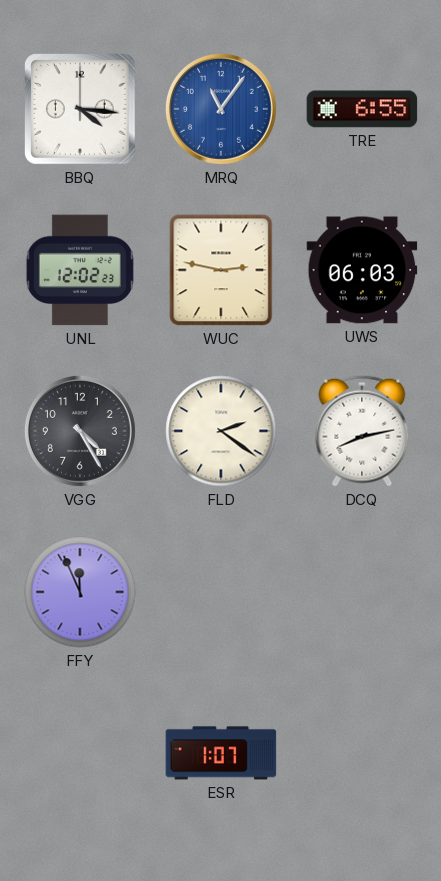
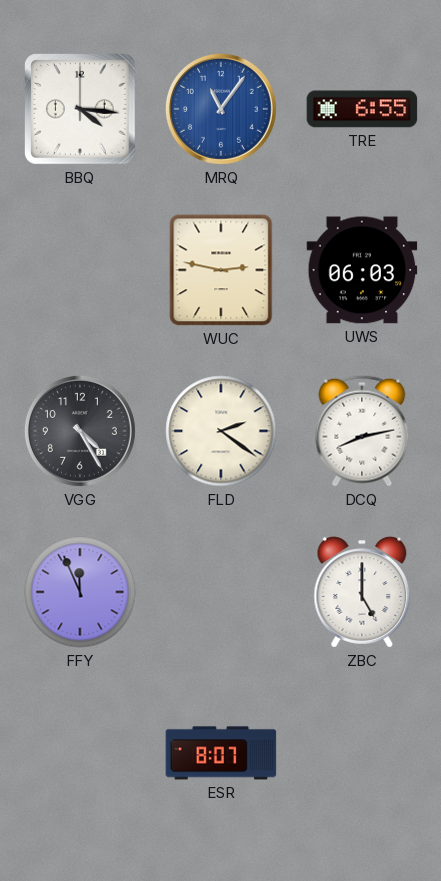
UNL: 12:02 -> none (80, 270)
ZBC: none -> 5:00 (362, 592)
ESR: 1:07 -> 8:07 (221, 753)
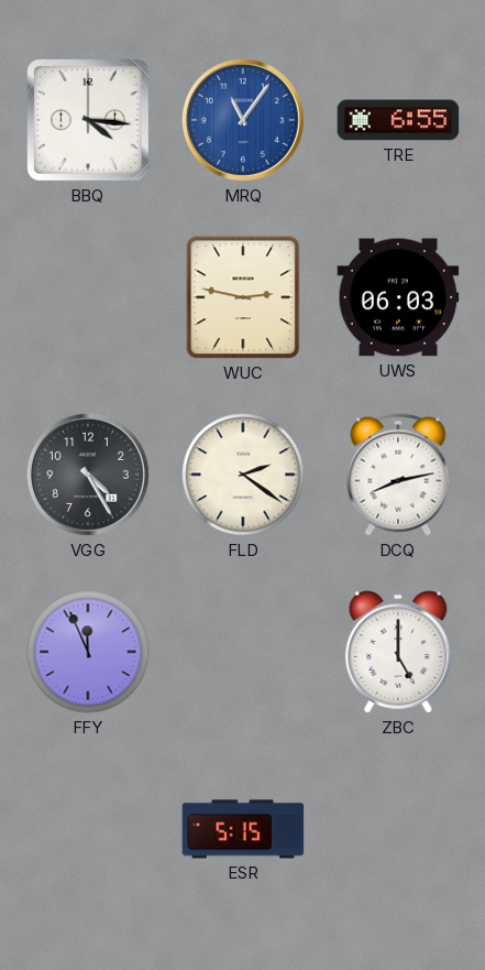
ESR: 8:07 -> 5:15 (243, 829)
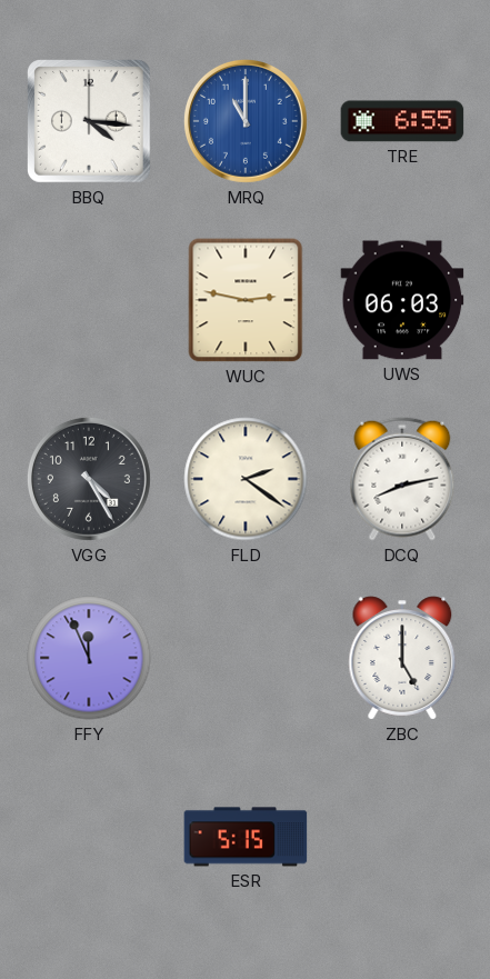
MRQ: 11:06 -> 11:00 (246, 121)
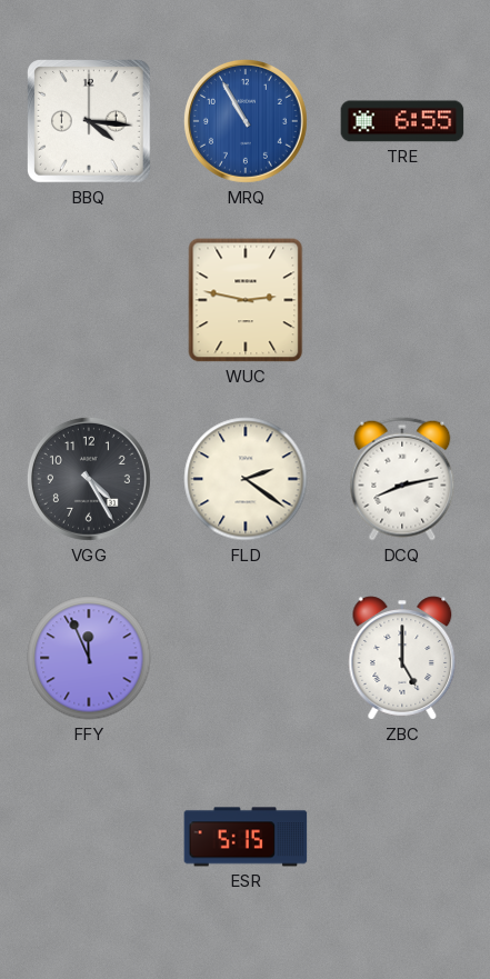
MRQ: 11:00 -> 10:55 (246, 121)
UWS: 06:03 -> none (402, 300)
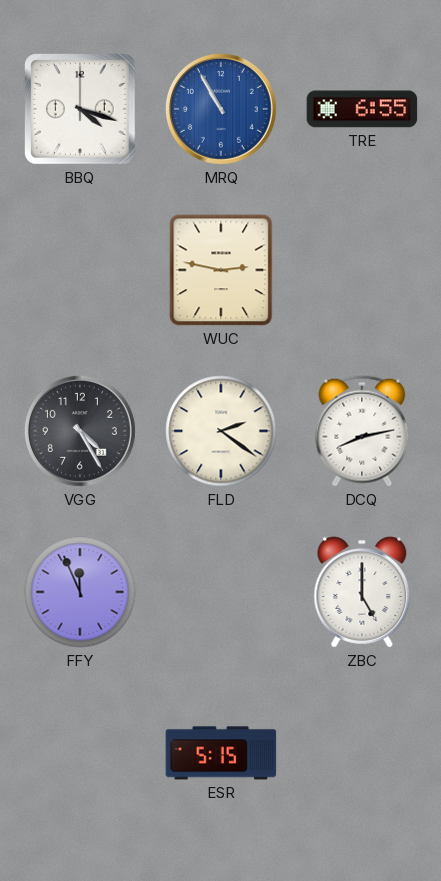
BBQ: 4:16 -> 4:18 (81, 110)
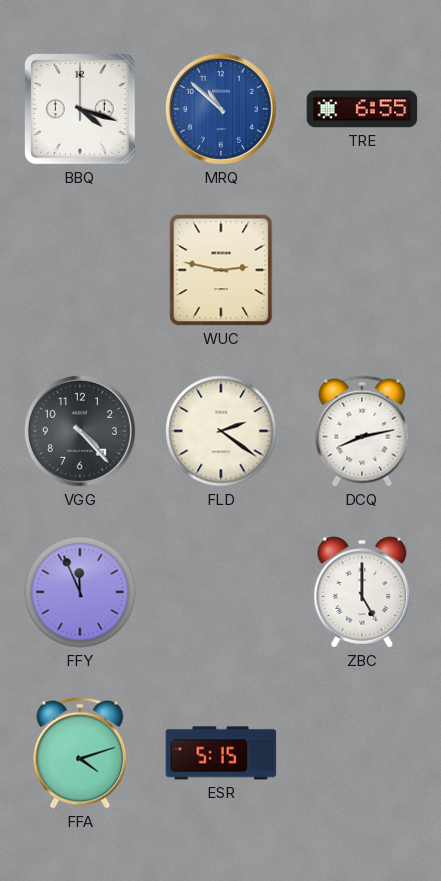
MRQ: 10:55 -> 10:52 (221, 109)
VGG: 4:25 -> 4:23 (80, 431)
FFA: none -> 4:12 (80, 753)
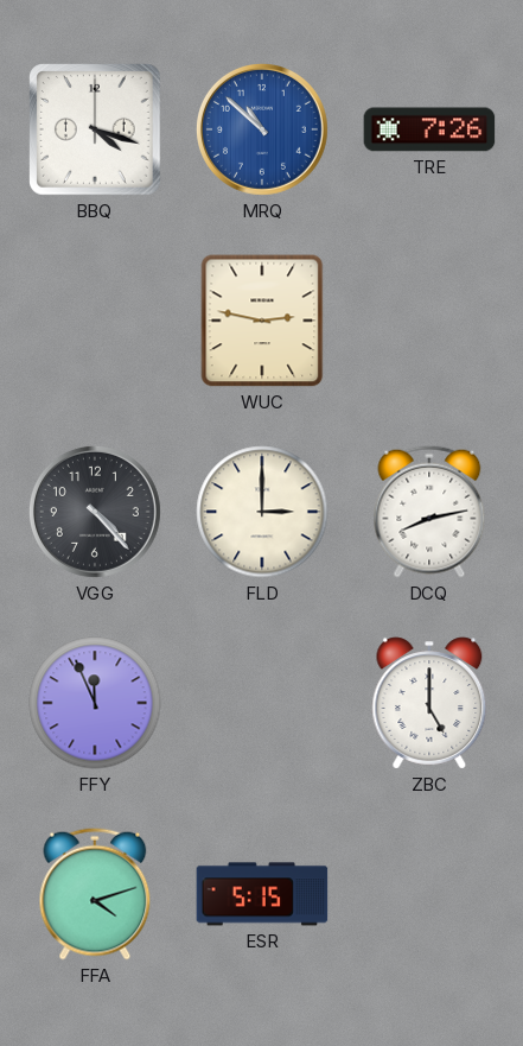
TRE: 6:55 -> 7:26 (429, 129)
FLD: 2:21 -> 3:00 (262, 512)
